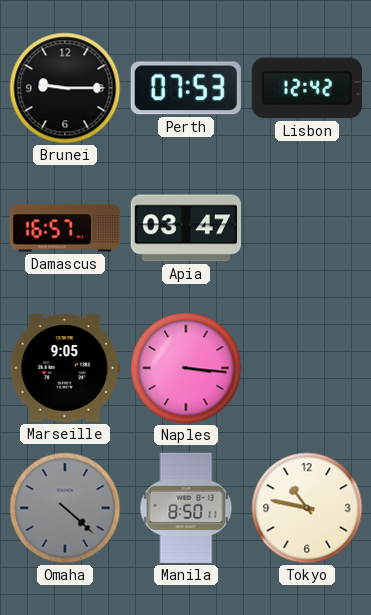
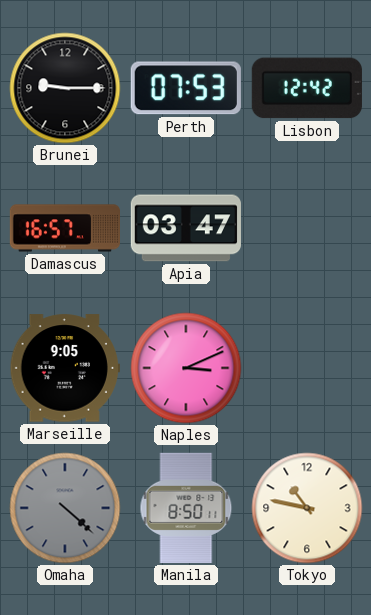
Naples: 3:16 -> 3:11 (186, 368)
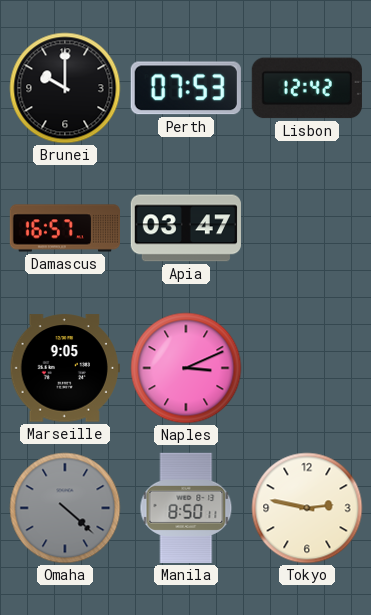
Brunei: 9:15 -> 10:00 (65, 88)
Tokyo: 10:47 -> 2:47 (307, 508)
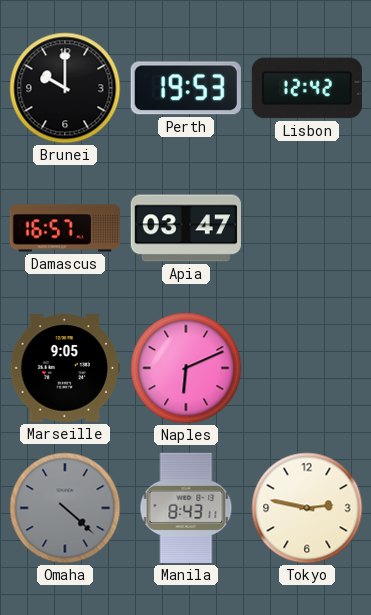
Perth: 07:53 -> 19:53 (186, 88)
Naples: 3:11 -> 6:11 (186, 368)
Manila: 8:50 -> 8:43 (186, 508)
